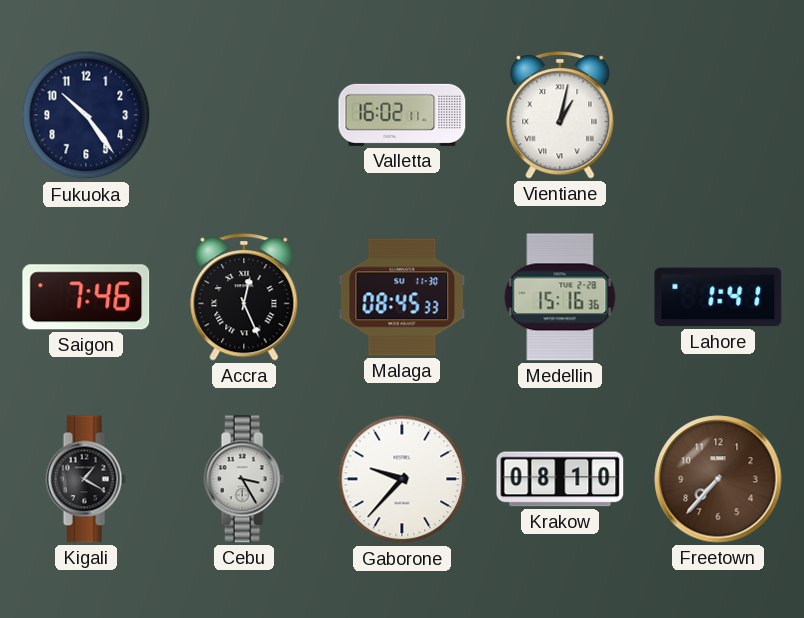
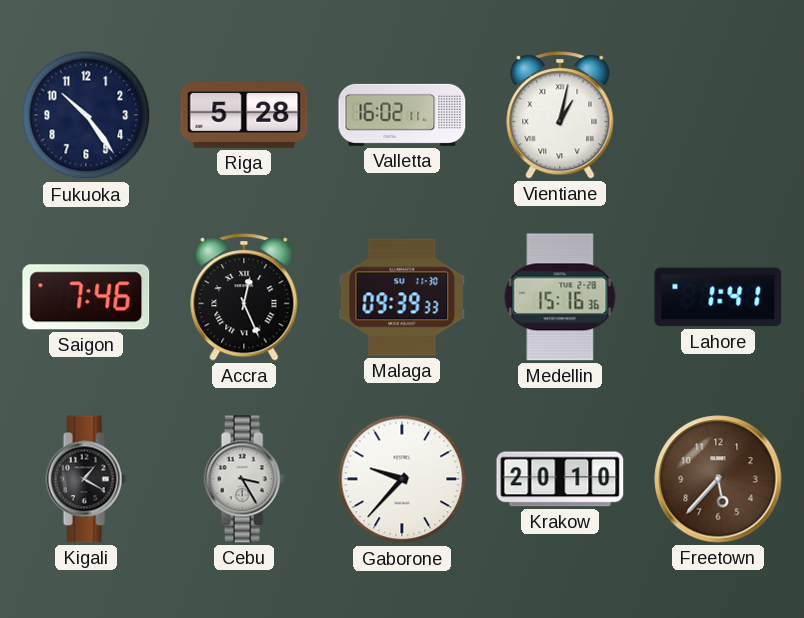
Riga: none -> 5:28 (244, 115)
Malaga: 08:45 -> 09:39 (402, 297)
Krakow: 08:10 -> 20:10 (560, 479)
Freetown: 7:37 -> 5:37 (718, 479)
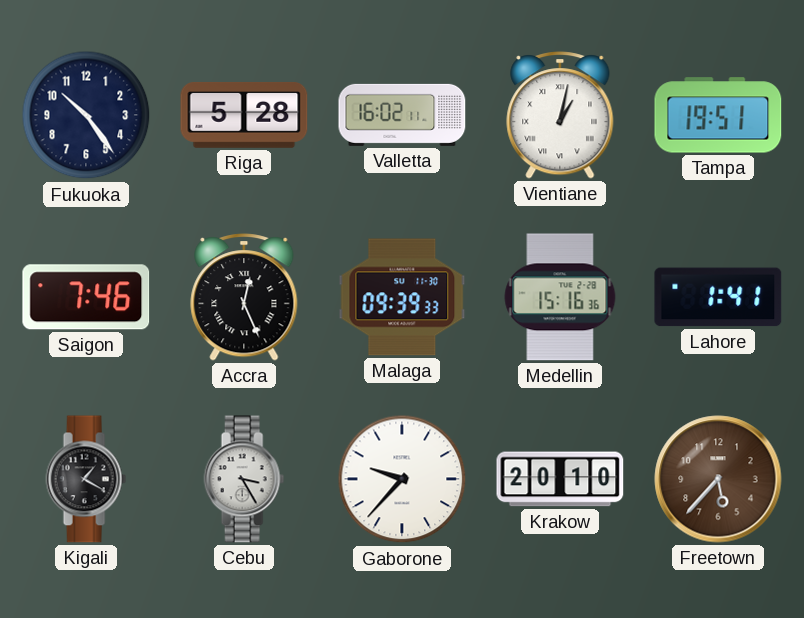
Tampa: none -> 19:51 (718, 115)
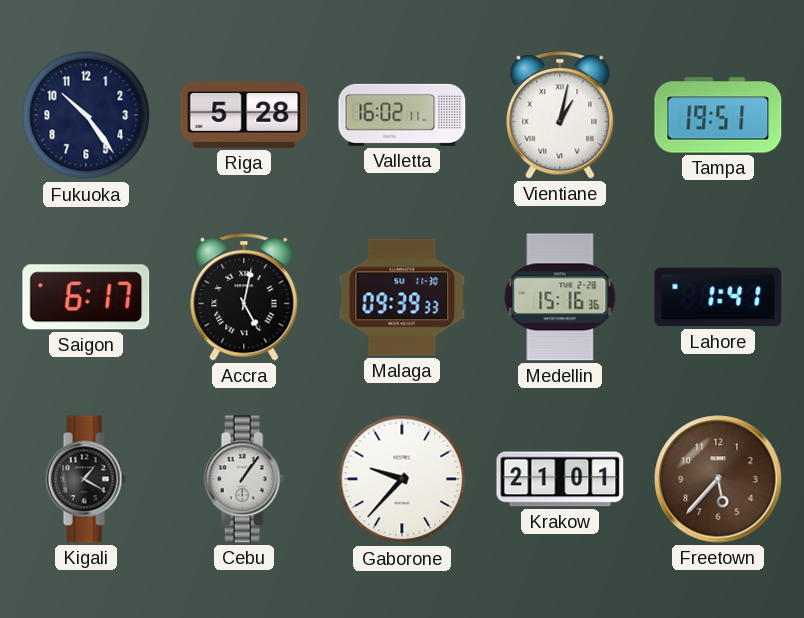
Saigon: 7:46 -> 6:17 (86, 297)
Accra: 12:26 -> 5:02 (244, 297)
Cebu: 3:25 -> 1:06 (244, 479)
Krakow: 20:10 -> 21:01 (560, 479)
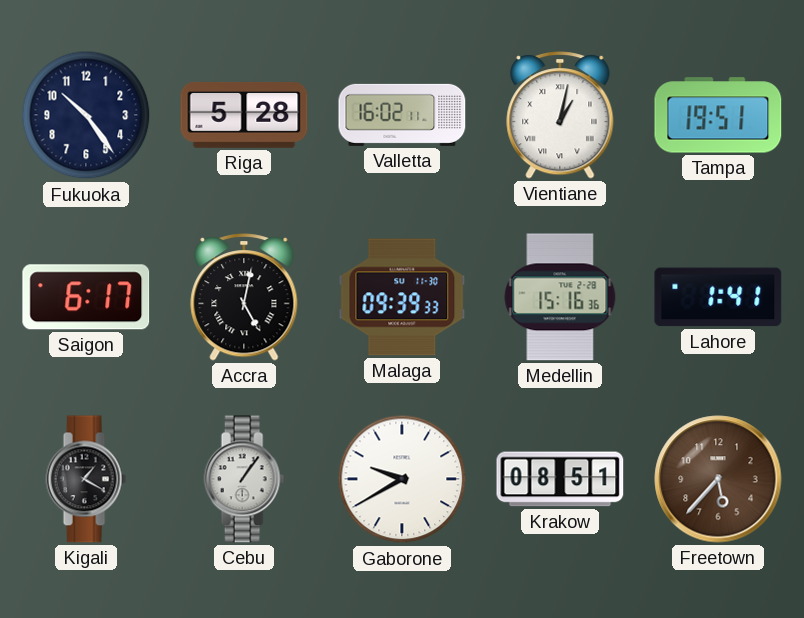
Gaborone: 9:37 -> 9:40 (402, 479)
Krakow: 21:01 -> 08:51 (560, 479)
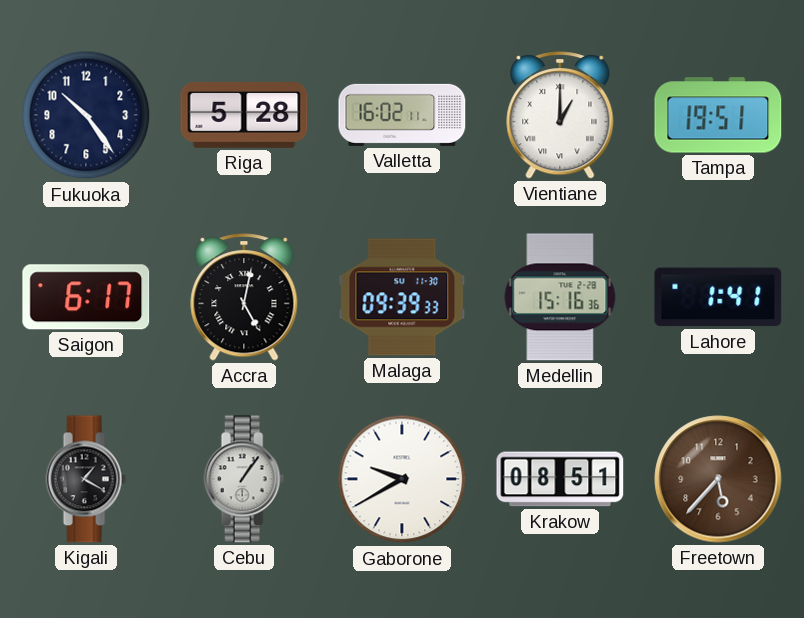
Vientiane: 1:02 -> 1:00 (560, 115)
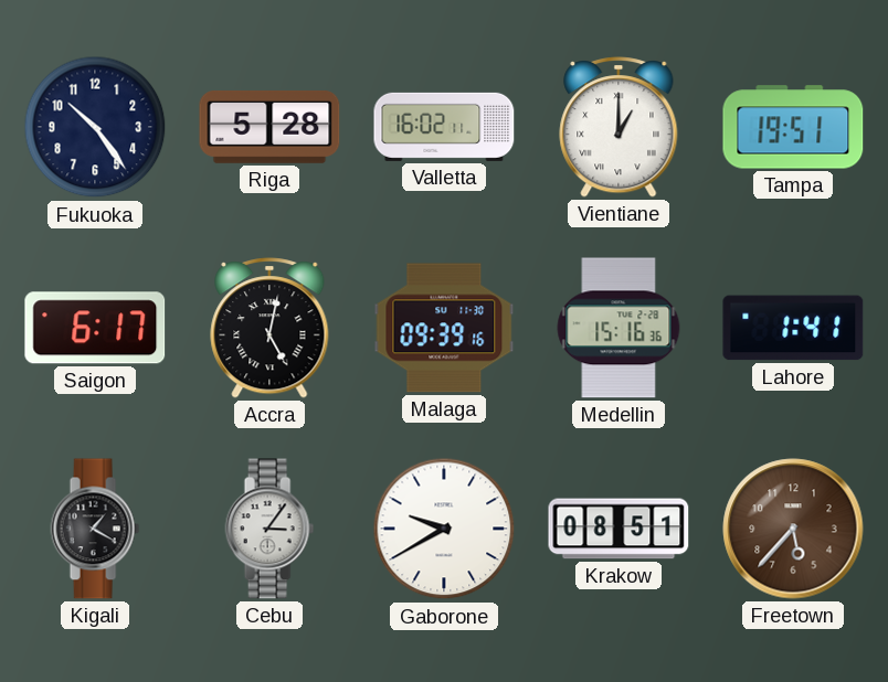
Malaga: 09:39:33 -> 09:39:16 (444, 328)
Cebu: 1:06 -> 3:06 (269, 529)
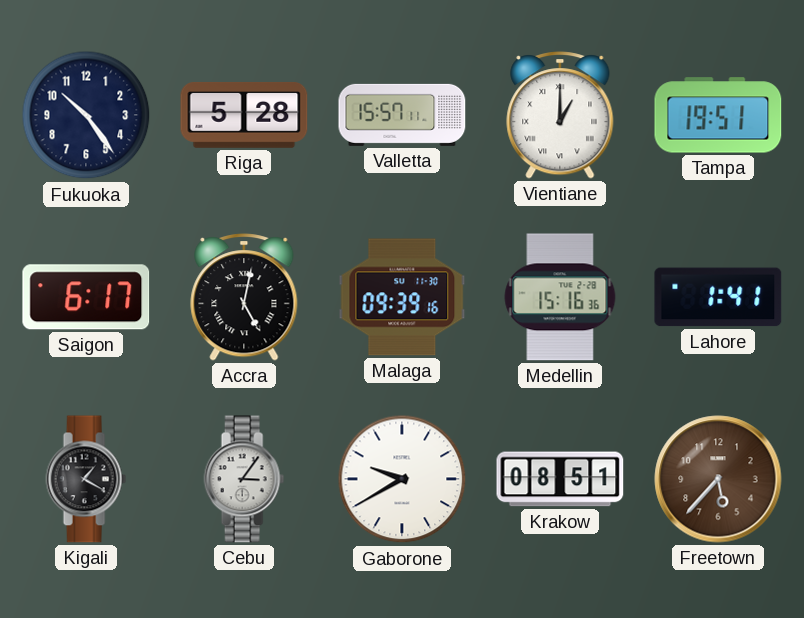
Valletta: 16:02 -> 15:57 (402, 115)
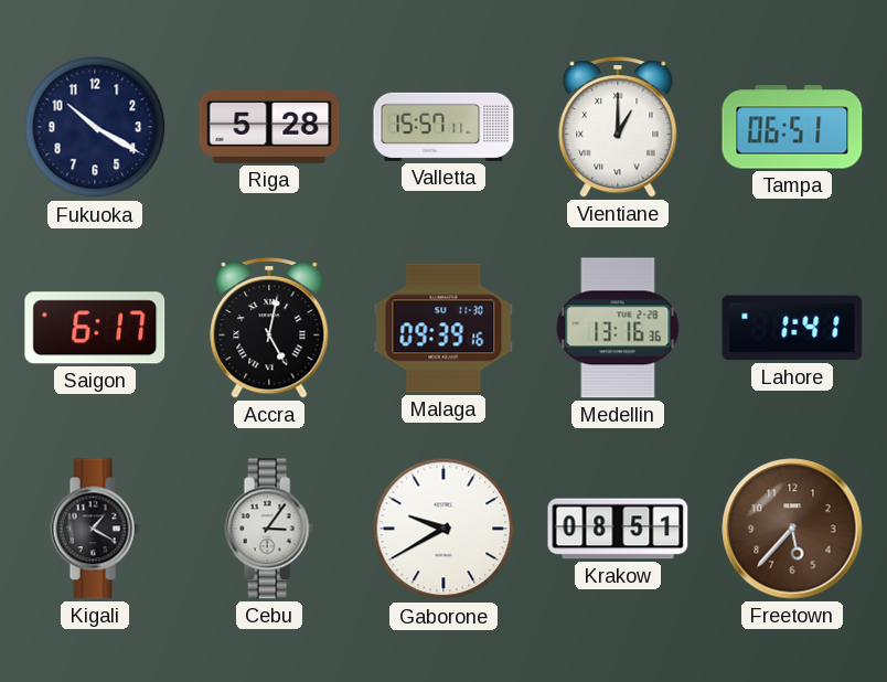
Fukuoka: 10:24 -> 10:20 (95, 127)
Tampa: 19:51 -> 06:51 (792, 127)
Medellin: 15:16 -> 13:16 (618, 328)
